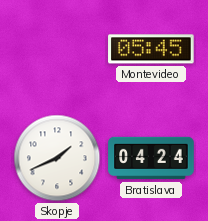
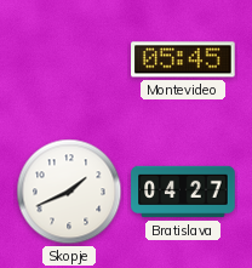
Bratislava: 04:24 -> 04:27 (183, 192)
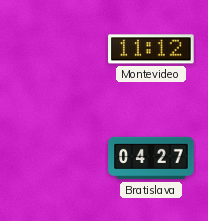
Montevideo: 05:45 -> 11:12 (151, 49)
Skopje: 1:41 -> none (69, 192)
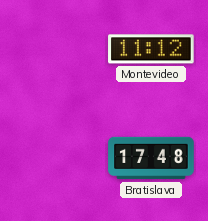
Bratislava: 04:27 -> 17:48 (151, 158)
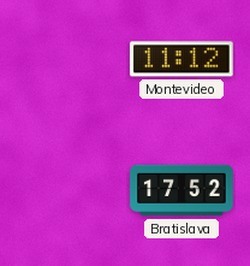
Bratislava: 17:48 -> 17:52 (181, 190)
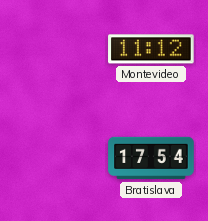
Bratislava: 17:52 -> 17:54 (151, 158)
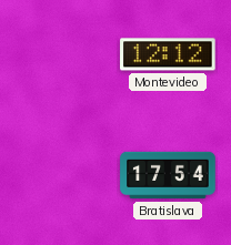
Montevideo: 11:12 -> 12:12 (168, 54)
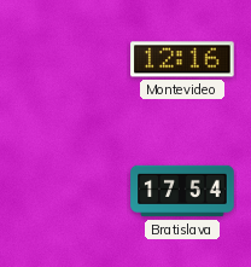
Montevideo: 12:12 -> 12:16 (182, 59)
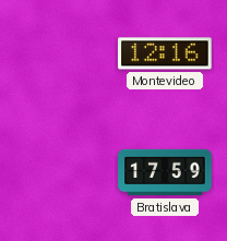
Bratislava: 17:54 -> 17:59 (165, 172)
